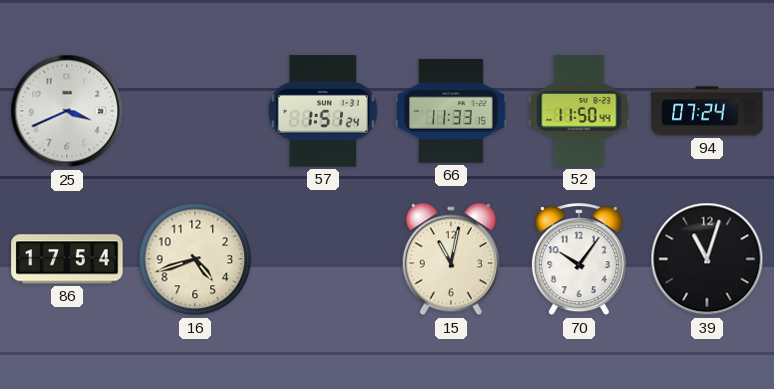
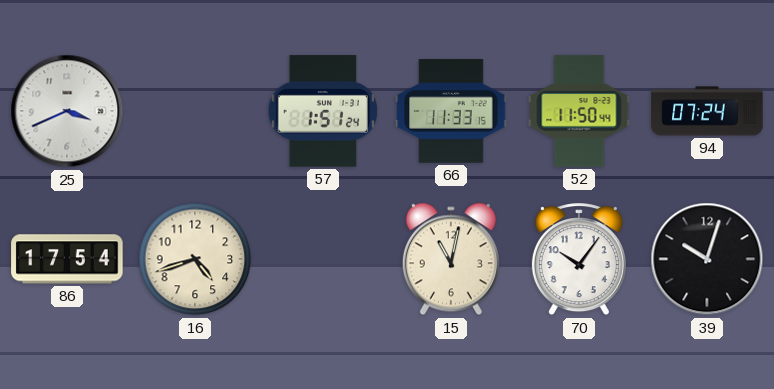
39: 11:03 -> 10:03 (707, 259)
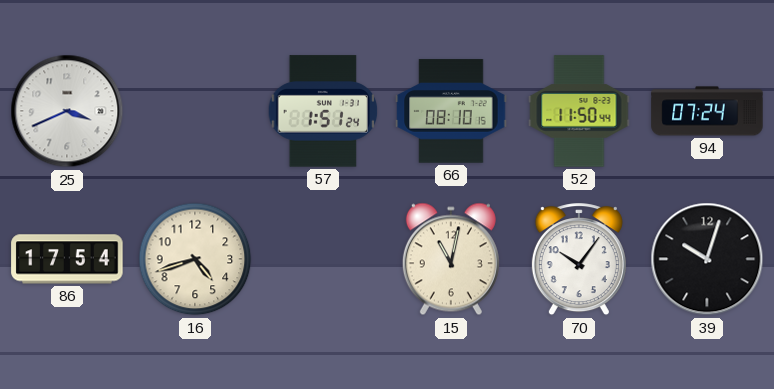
66: 11:33 -> 08:10 (451, 111)
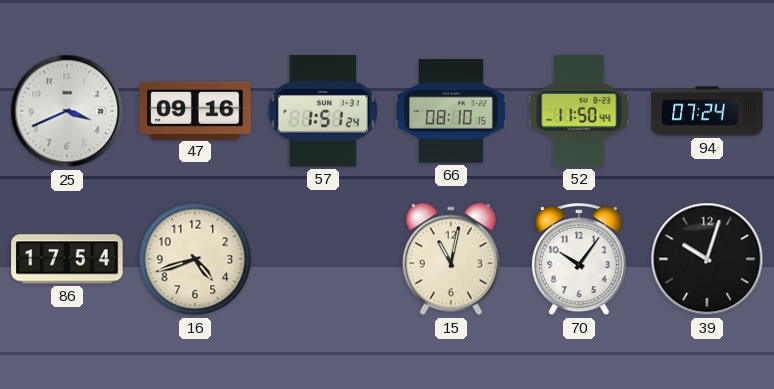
47: none -> 09:16 (195, 110)
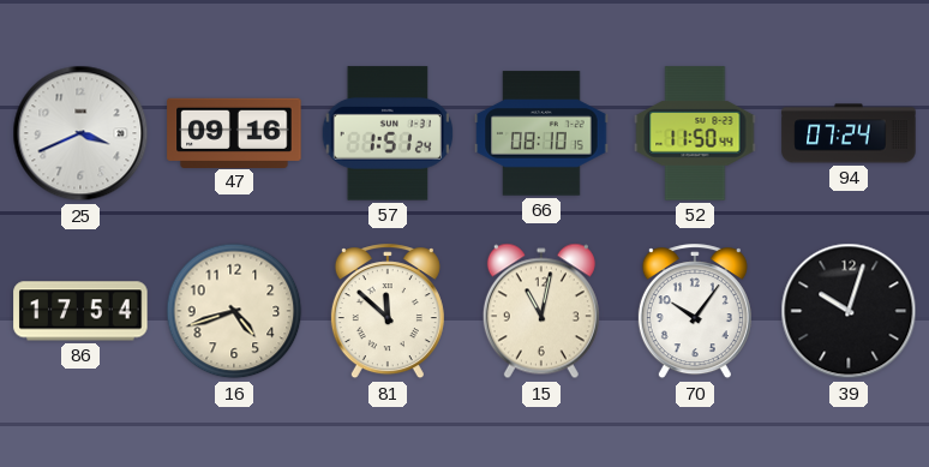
81: none -> 11:52 (388, 312)
